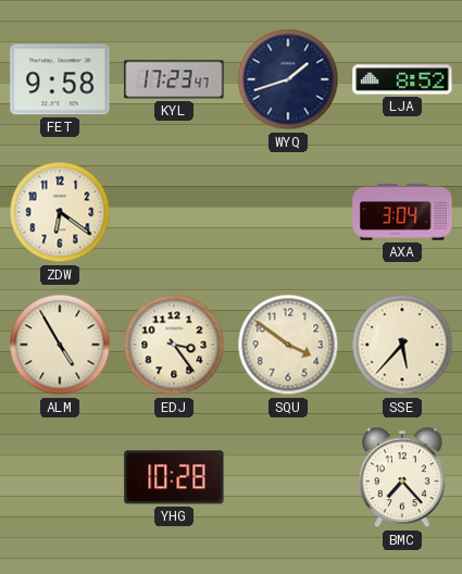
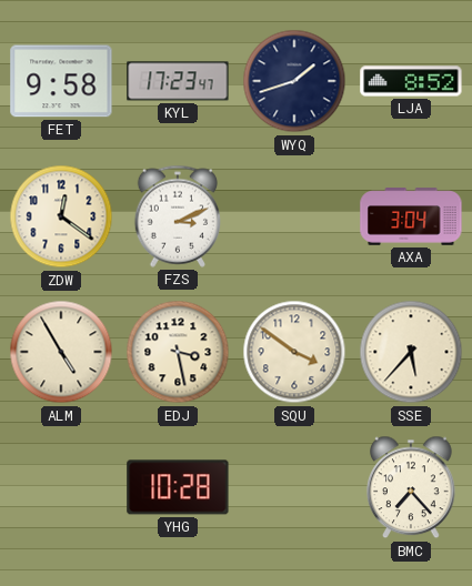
ZDW: 6:21 -> 12:21 (61, 216)
FZS: none -> 3:11 (177, 216)
EDJ: 3:24 -> 3:28 (178, 352)
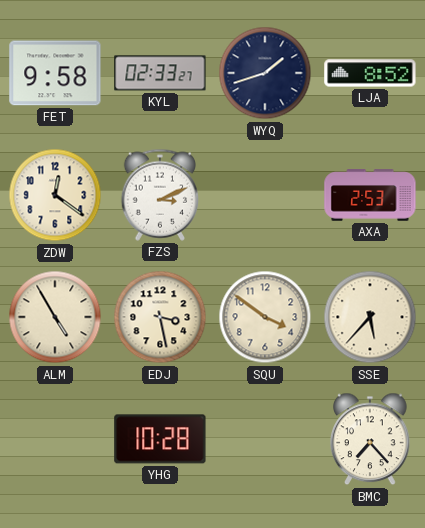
KYL: 17:23 -> 02:33 (160, 73)
AXA: 3:04 -> 2:53 (370, 195)
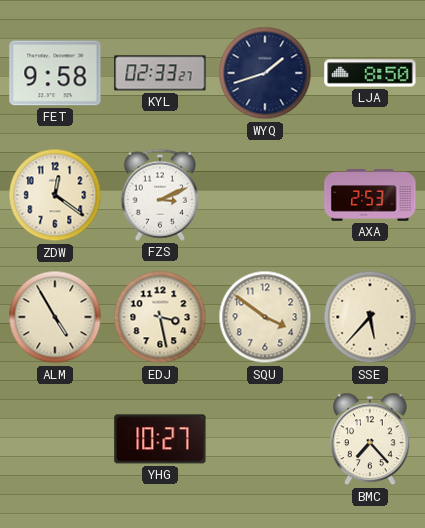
LJA: 8:52 -> 8:50 (370, 73)
YHG: 10:28 -> 10:27 (160, 439)
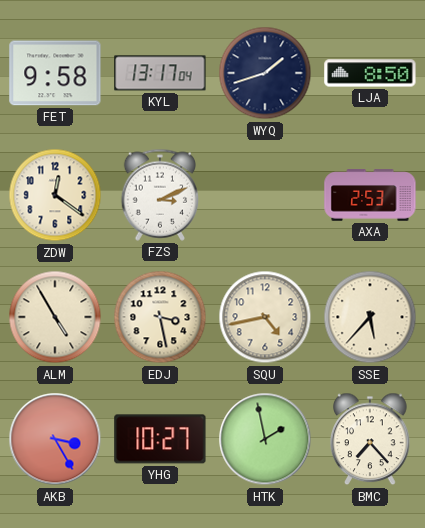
KYL: 02:33 -> 13:17 (160, 73)
SQU: 3:51 -> 4:43 (265, 317)
AKB: none -> 3:25 (55, 439)
HTK: none -> 1:58 (265, 439)
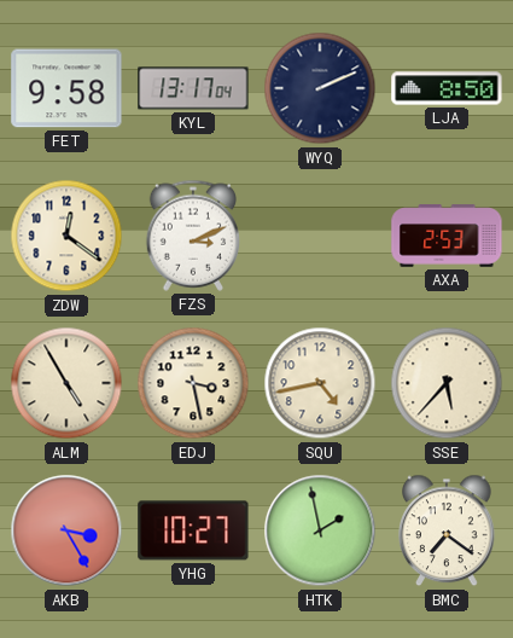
WYQ: 1:42 -> 2:11 (320, 88)
BMC: 7:23 -> 7:21 (448, 530)
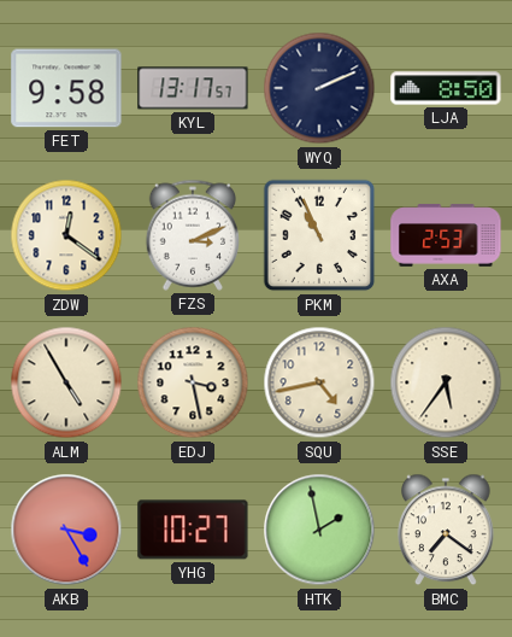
KYL: 13:17:04 -> 13:17:57 (193, 88)
PKM: none -> 10:56 (319, 235)
SSE: 5:37 -> 5:36 (446, 382)
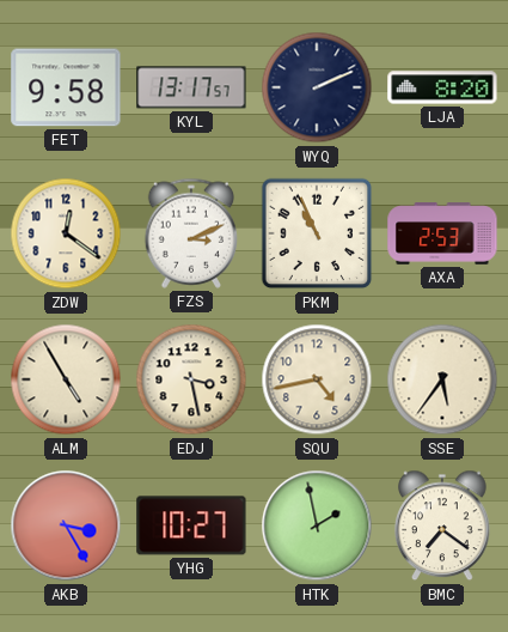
LJA: 8:50 -> 8:20 (442, 87)
